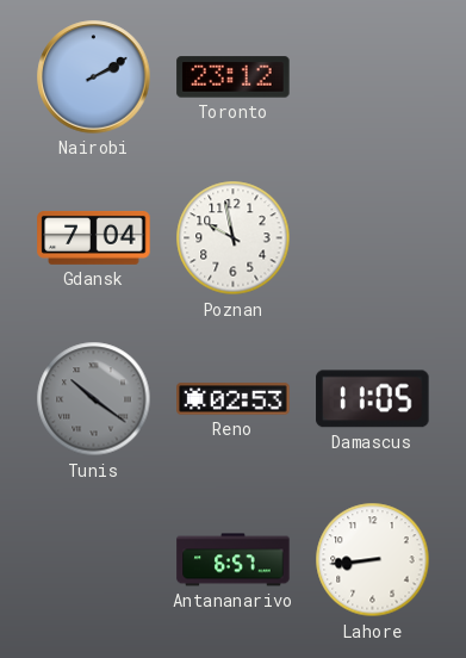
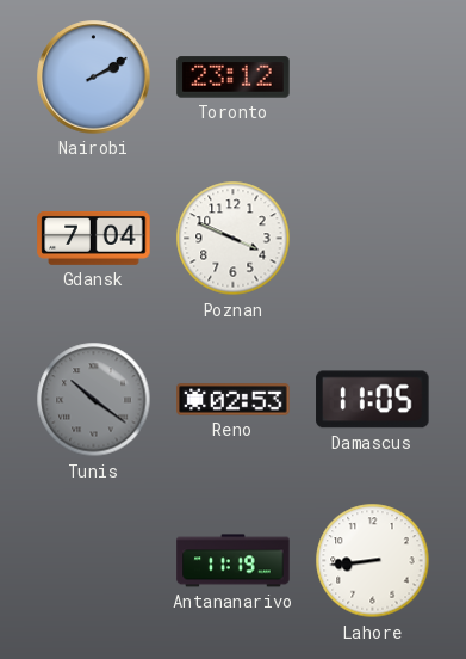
Poznan: 9:58 -> 3:49 (234, 239)
Antananarivo: 6:57 -> 11:19 (234, 561)
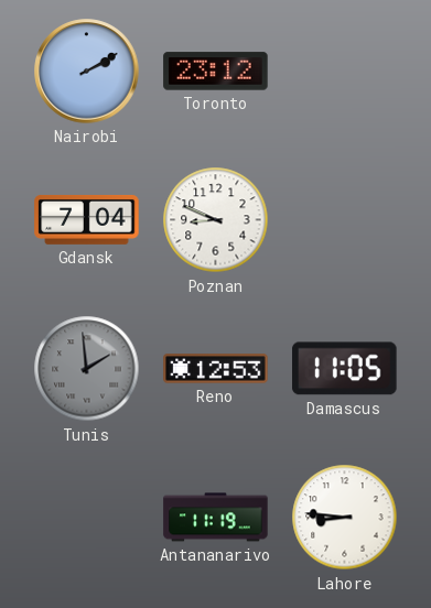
Poznan: 3:49 -> 8:49 (216, 220)
Tunis: 10:21 -> 1:59 (87, 369)
Reno: 02:53 -> 12:53 (216, 369)
Lahore: 8:44 -> 8:46 (345, 518)
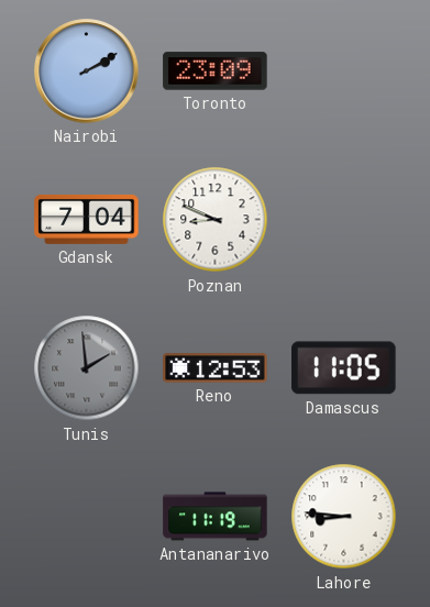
Toronto: 23:12 -> 23:09 (216, 71)
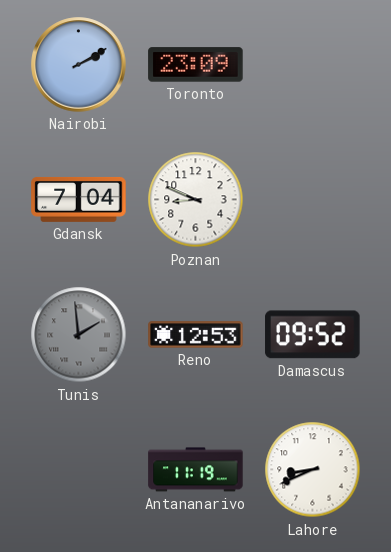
Damascus: 11:05 -> 09:52 (313, 335)
Lahore: 8:46 -> 8:41 (313, 470)
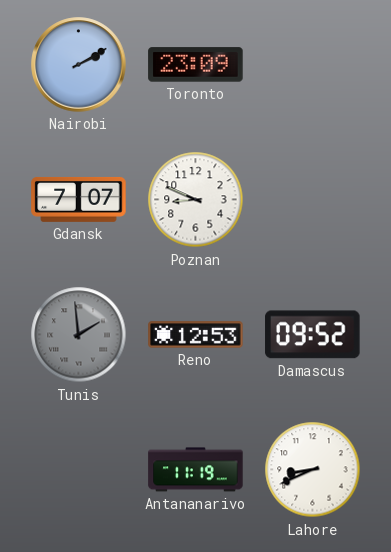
Gdansk: 7:04 -> 7:07 (79, 200)
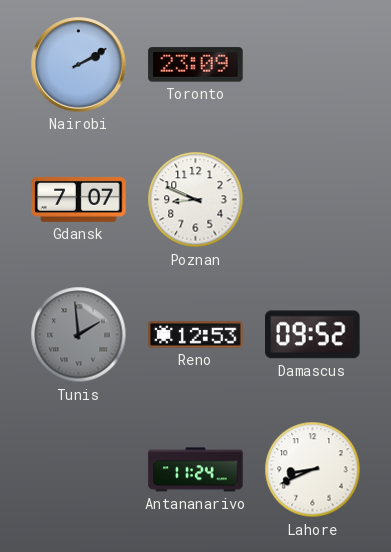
Antananarivo: 11:19 -> 11:24 (196, 470)
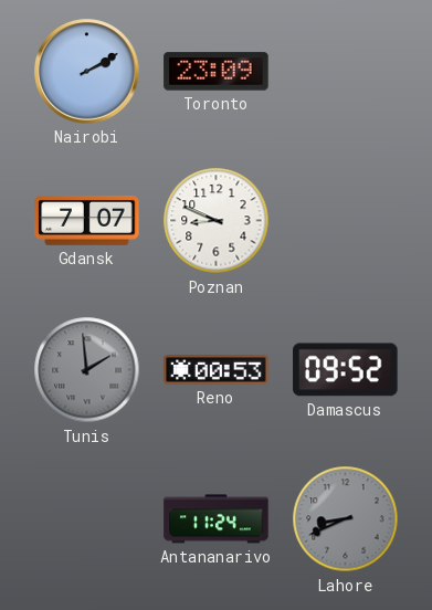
Reno: 12:53 -> 00:53 (217, 370)
Lahore dial: white -> grey (346, 519)
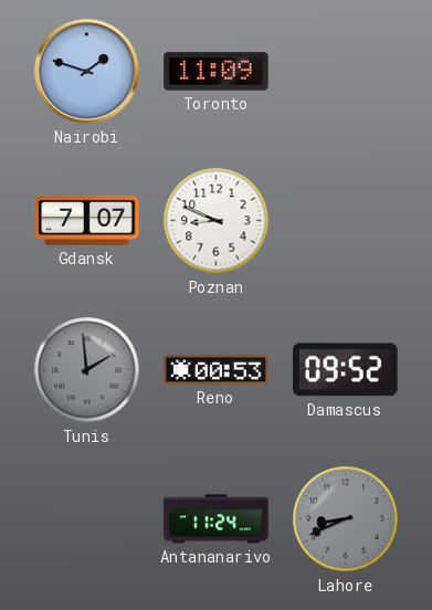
Nairobi: 2:10 -> 1:48 (87, 72)
Toronto: 23:09 -> 11:09 (217, 72)
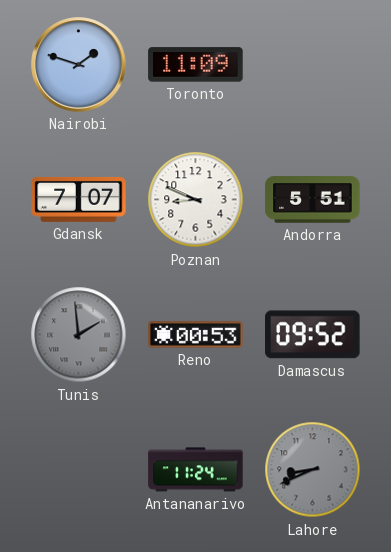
Andorra: none -> 5:51 (313, 200)
